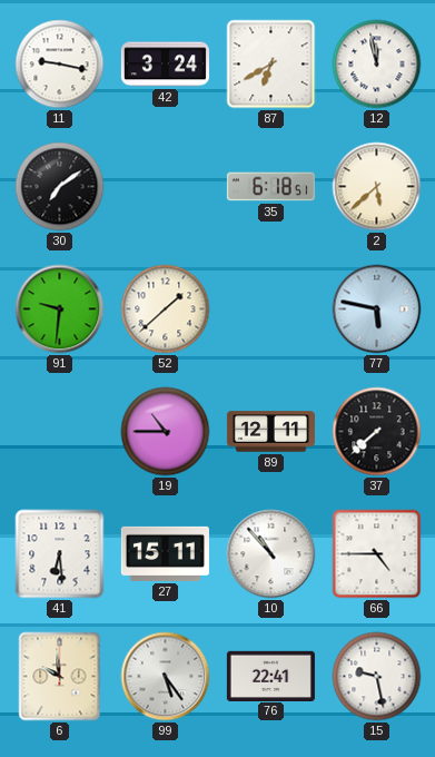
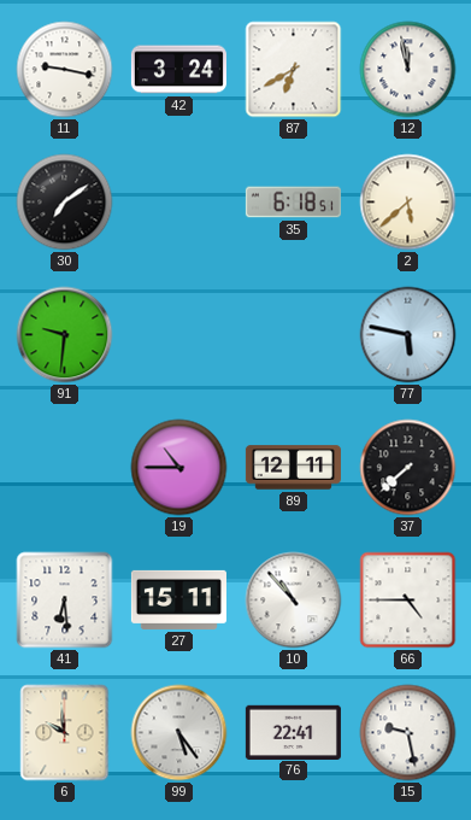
52: 1:38 -> none (166, 309)
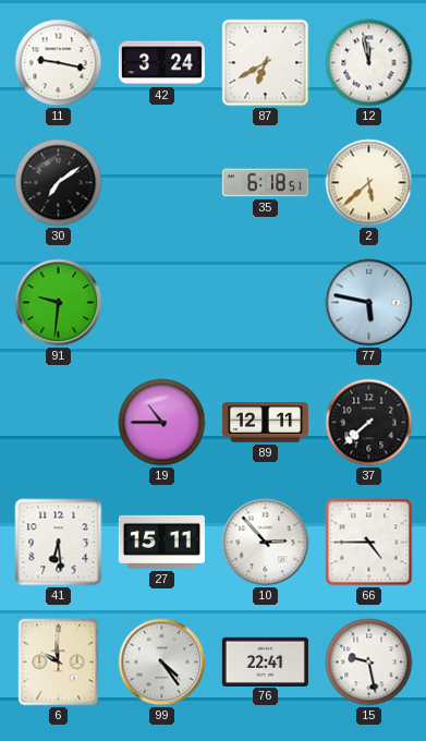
10: 10:53 -> 2:53 (266, 543)
99: 5:24 -> 4:24 (162, 663)
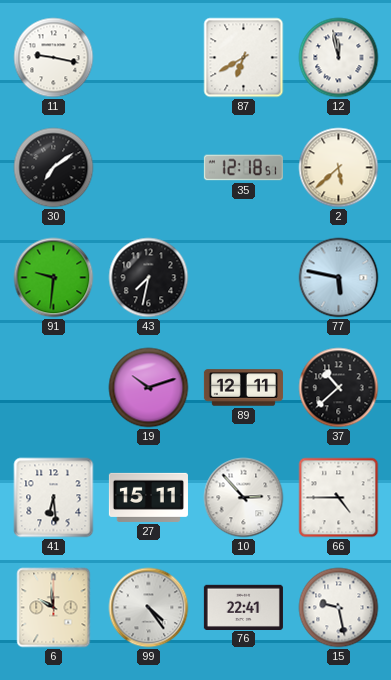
42: 3:24 -> none (161, 63)
35: 6:18 -> 12:18 (243, 168)
43: none -> 7:32 (149, 278)
19: 10:45 -> 10:12 (149, 388)
37: 7:38 -> 10:38 (339, 388)
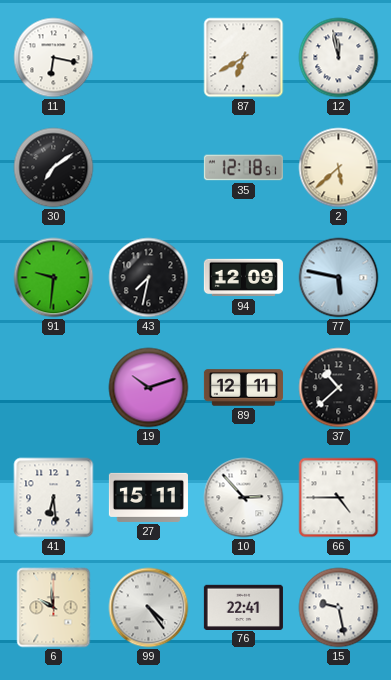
11: 9:17 -> 6:17 (54, 58)
94: none -> 12:09 (243, 278)
